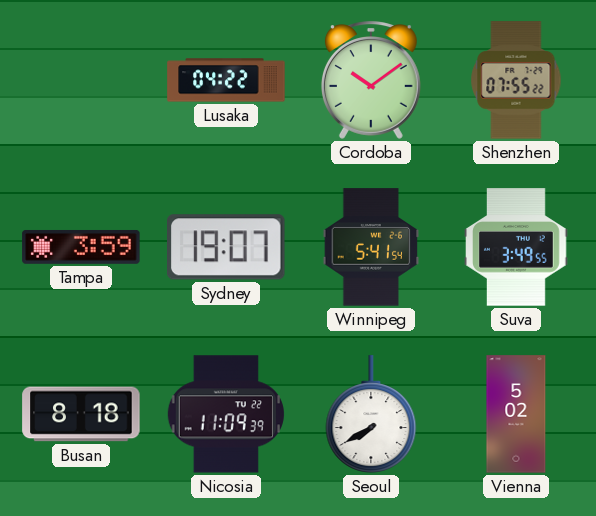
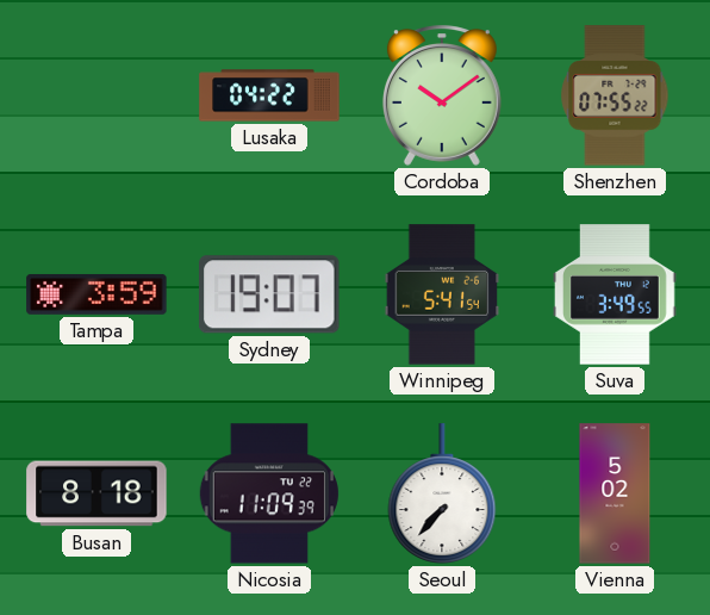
Seoul: 7:40 -> 7:37 (442, 493)
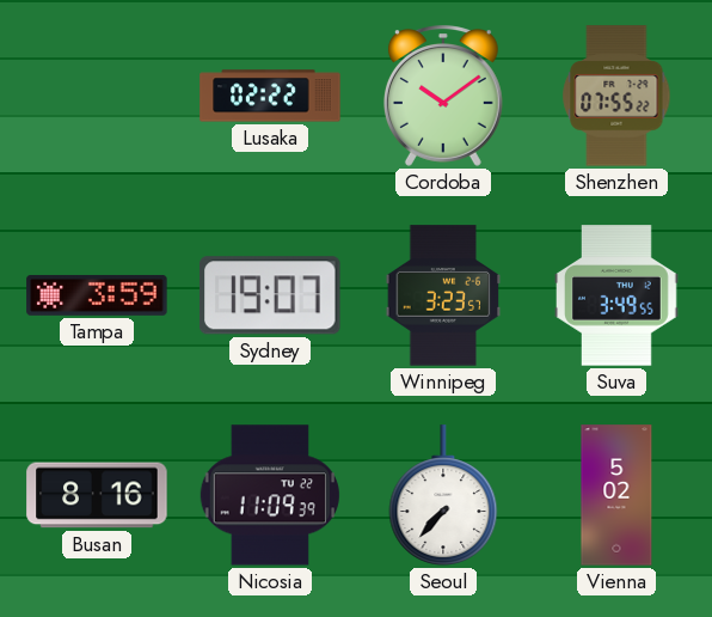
Lusaka: 04:22 -> 02:22 (270, 96)
Winnipeg: 5:41 -> 3:23 (443, 295)
Busan: 8:18 -> 8:16 (97, 495)
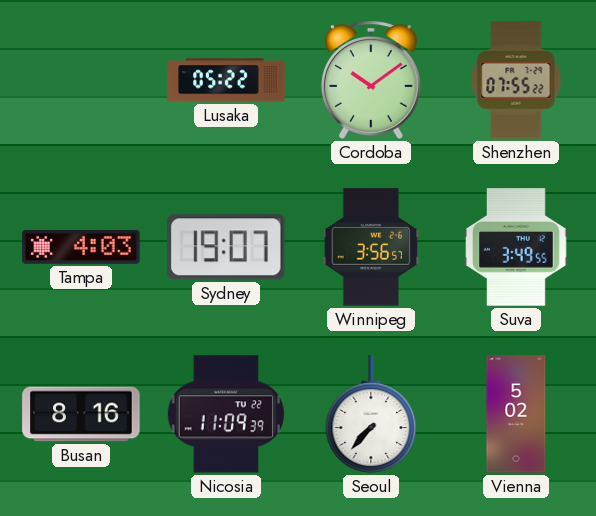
Lusaka: 02:22 -> 05:22 (226, 80)
Tampa: 3:59 -> 4:03 (81, 247)
Winnipeg: 3:23 -> 3:56 (371, 247)
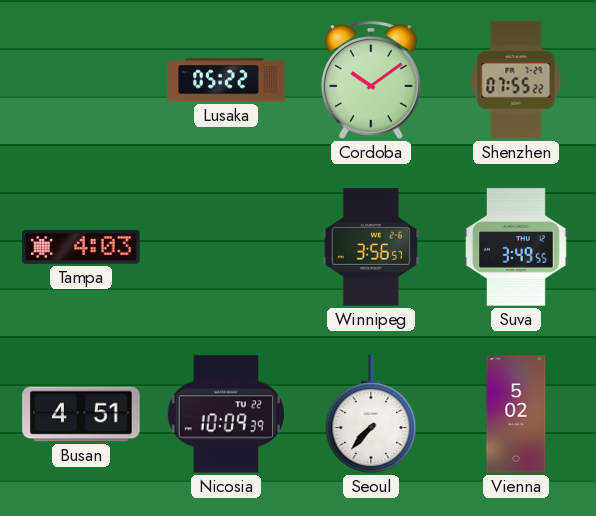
Sydney: 19:07 -> none (226, 247)
Busan: 8:16 -> 4:51 (81, 414)
Nicosia: 11:09 -> 10:09 (225, 414)
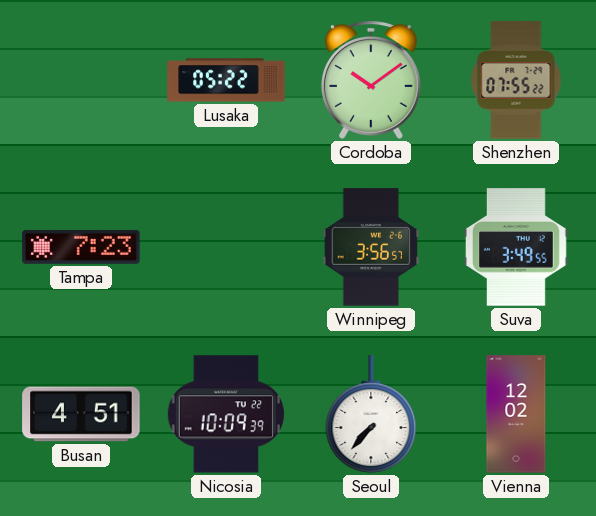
Tampa: 4:03 -> 7:23 (81, 247)
Vienna: 5:02 -> 12:02 (516, 414)
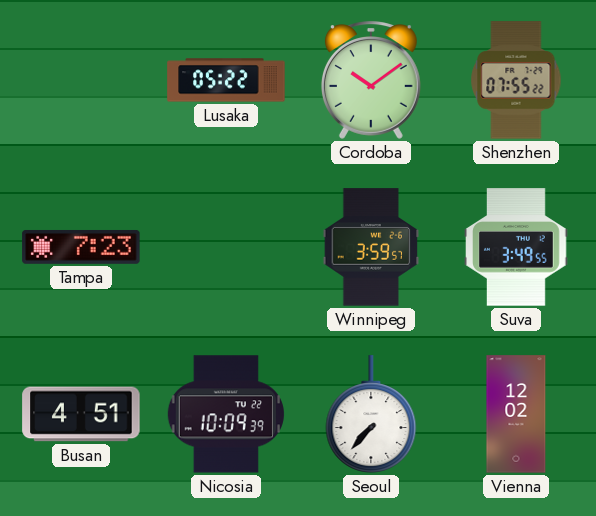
Winnipeg: 3:56 -> 3:59 (371, 247)
